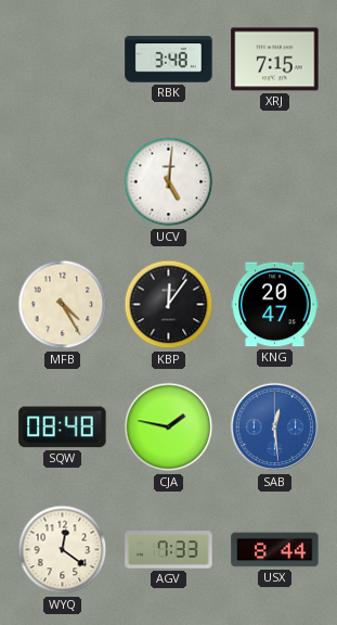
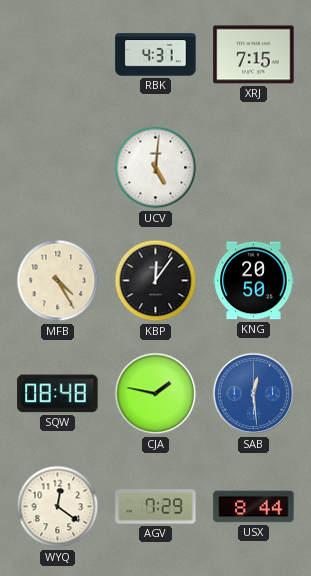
RBK: 3:48 -> 4:31 (156, 55)
KNG: 20:47 -> 20:50 (254, 281)
AGV: 7:33 -> 7:29 (156, 507)
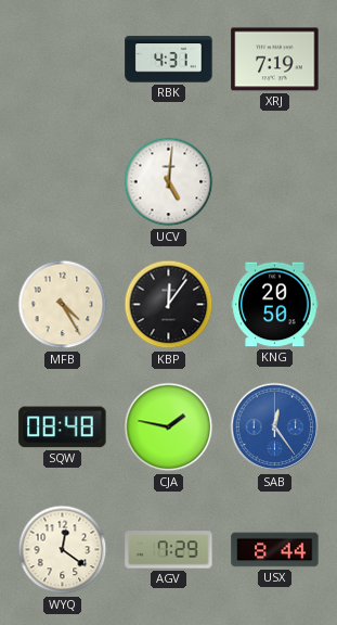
XRJ: 7:15 -> 7:19 (275, 60)
SAB: 12:29 -> 12:24 (275, 428)
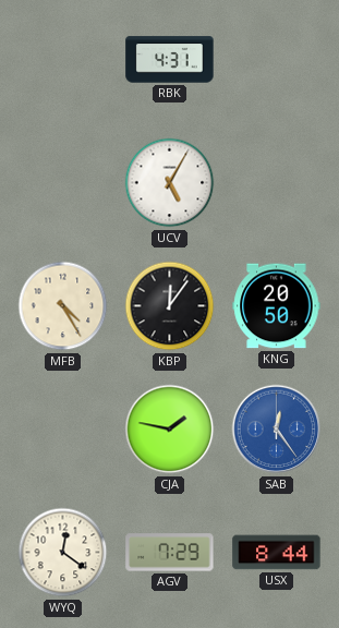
XRJ: 7:19 -> none (275, 60)
UCV: 5:01 -> 5:05 (170, 183)
SQW: 08:48 -> none (63, 428)
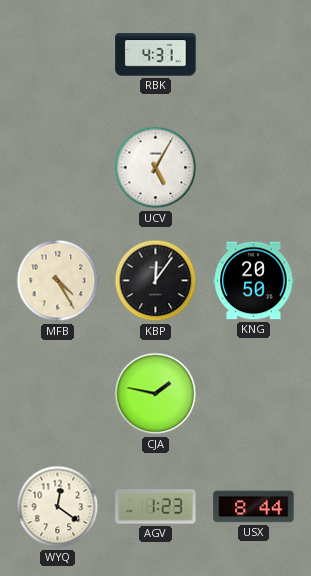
SAB: 12:24 -> none (277, 430)
AGV: 7:29 -> 1:23 (156, 507)
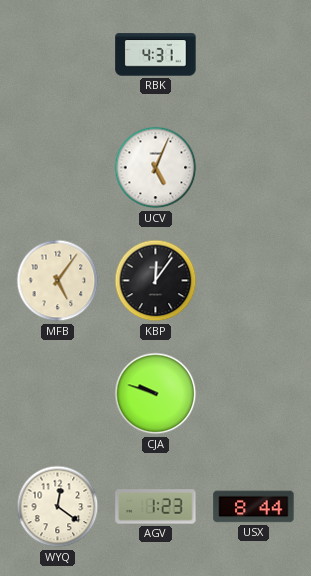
UCV: 5:05 -> 5:04 (156, 168)
MFB: 4:25 -> 5:06 (58, 281)
KNG: 20:50 -> none (254, 281)
CJA: 1:47 -> 9:48 (156, 394)
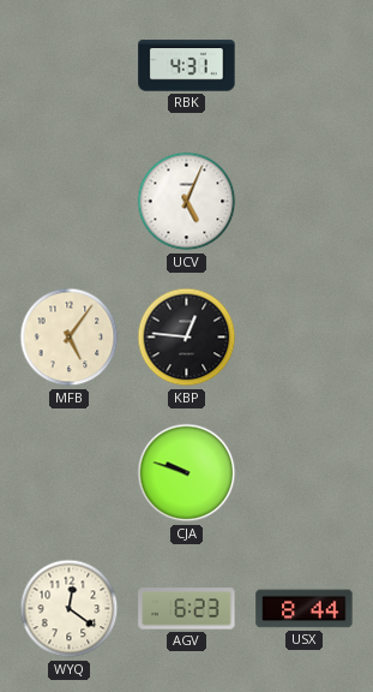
KBP: 12:06 -> 12:46 (187, 338)
AGV: 1:23 -> 6:23 (187, 609)
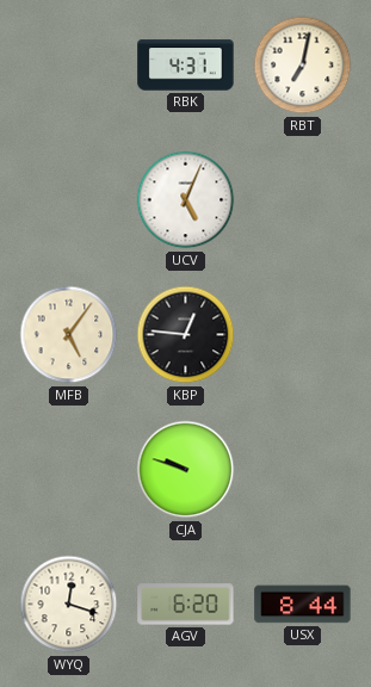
RBT: none -> 7:02 (303, 66)
WYQ: 12:21 -> 12:18 (69, 605)
AGV: 6:23 -> 6:20 (186, 605)
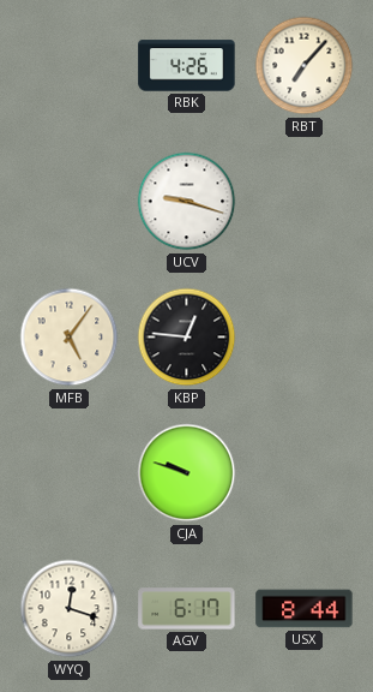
RBK: 4:31 -> 4:26 (187, 66)
RBT: 7:02 -> 7:07 (305, 66)
UCV: 5:04 -> 9:18 (187, 202)
AGV: 6:20 -> 6:17 (187, 609)
